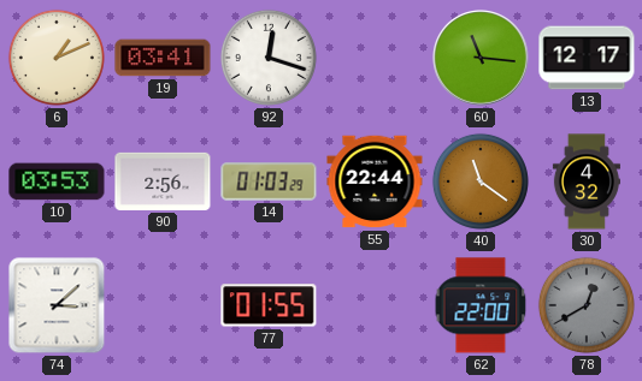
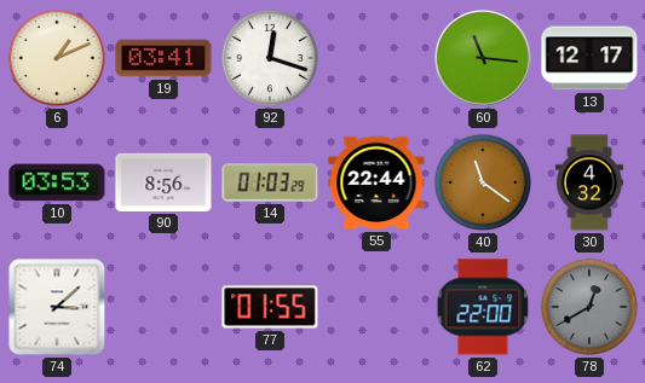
90: 2:56 -> 8:56 (163, 182)
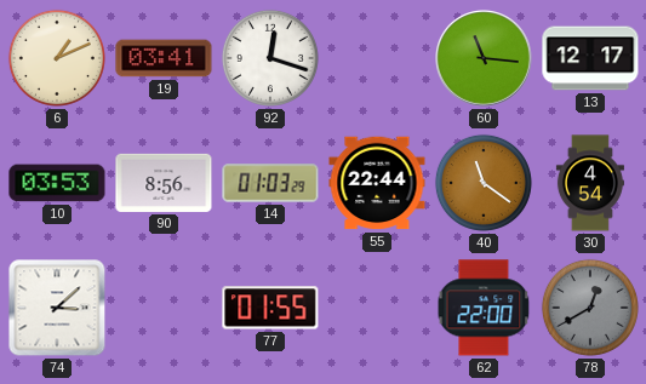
30: 4:32 -> 4:54 (590, 183)
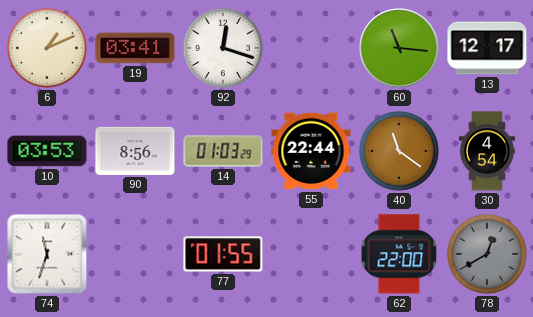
74: 3:08 -> 11:33 (47, 254)
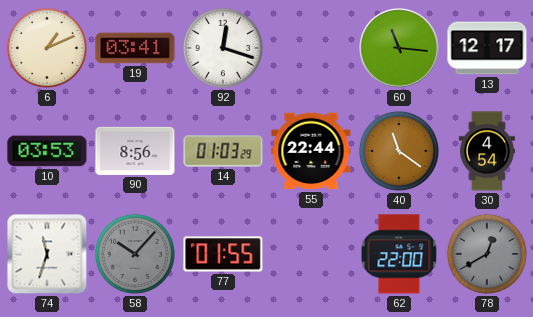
58: none -> 10:07 (135, 254)
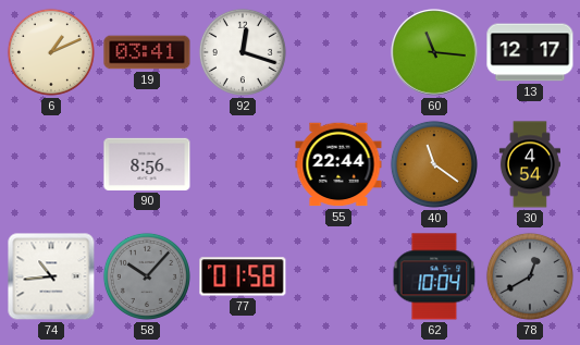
10: 03:53 -> none (47, 151)
14: 01:03 -> none (223, 151)
74: 11:33 -> 10:44 (51, 276)
77: 01:55 -> 01:58 (243, 276)
62: 22:00 -> 10:04 (434, 276)
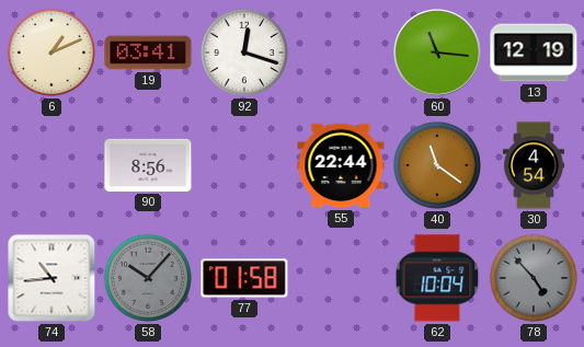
13: 12:17 -> 12:19 (534, 53)
78: 12:40 -> 4:53 (534, 278)
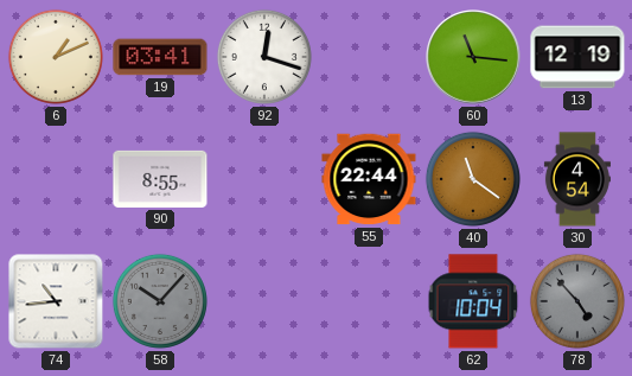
90: 8:56 -> 8:55 (160, 179)
77: 01:58 -> none (244, 278)
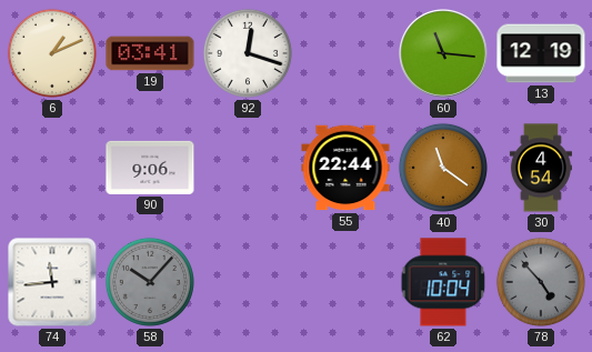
90: 8:55 -> 9:06 (150, 168)
74: 10:44 -> 11:44 (52, 282)
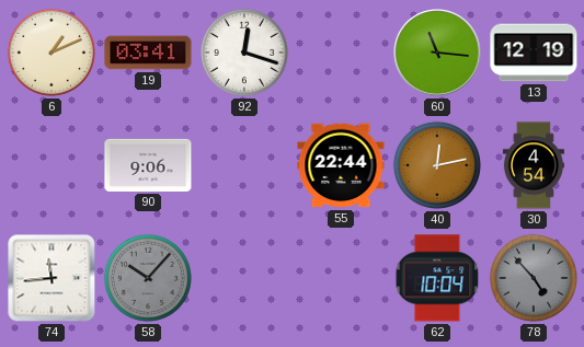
40: 11:21 -> 12:13 (437, 165)
